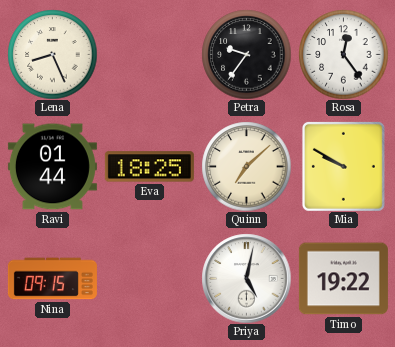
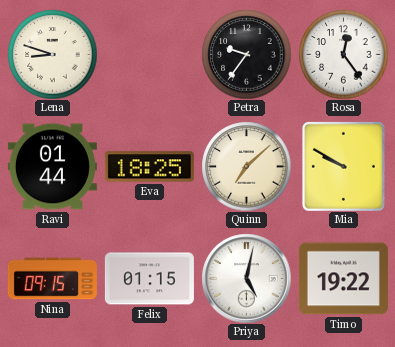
Lena: 8:26 -> 8:48 (52, 54)
Felix: none -> 01:15 (149, 279)
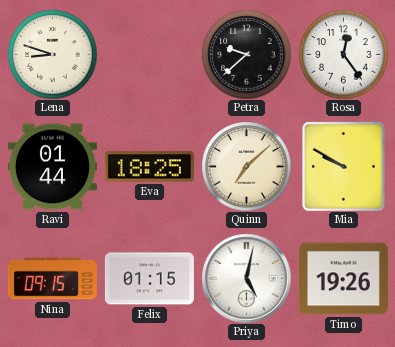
Petra: 9:36 -> 9:38 (246, 54)
Timo: 19:22 -> 19:26 (343, 279)
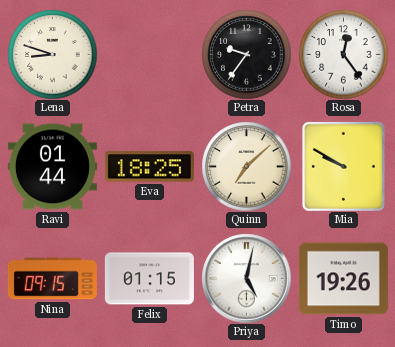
Petra: 9:38 -> 9:36 (246, 54)
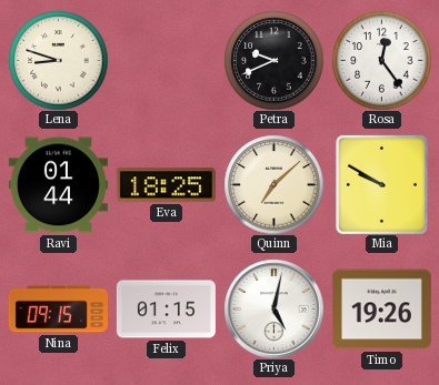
Petra: 9:36 -> 9:41 (273, 60)
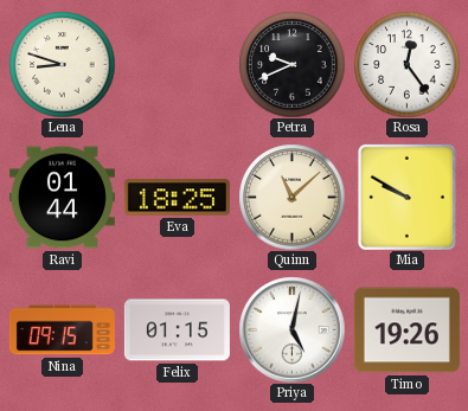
Quinn: 7:08 -> 11:08 (291, 197)
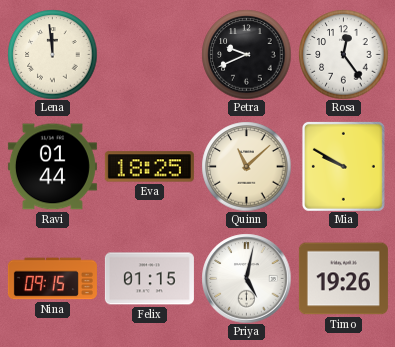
Lena: 8:48 -> 11:59 (52, 54)
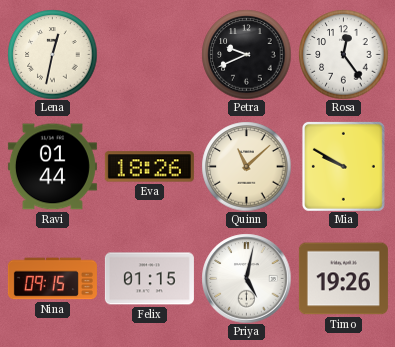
Lena: 11:59 -> 12:32 (52, 54)
Eva: 18:25 -> 18:26 (149, 167)
